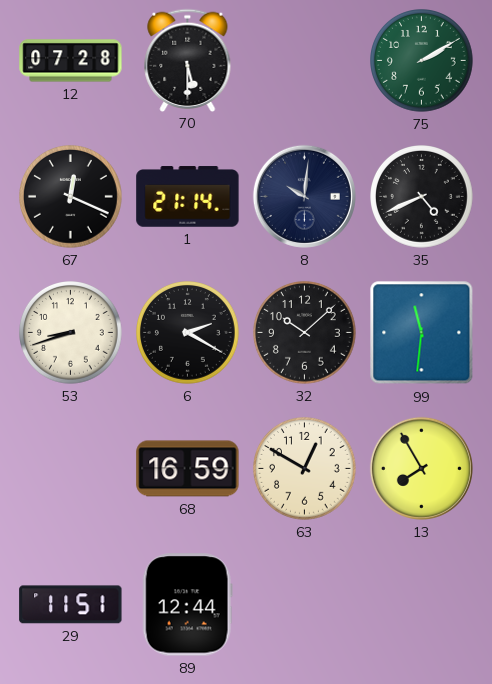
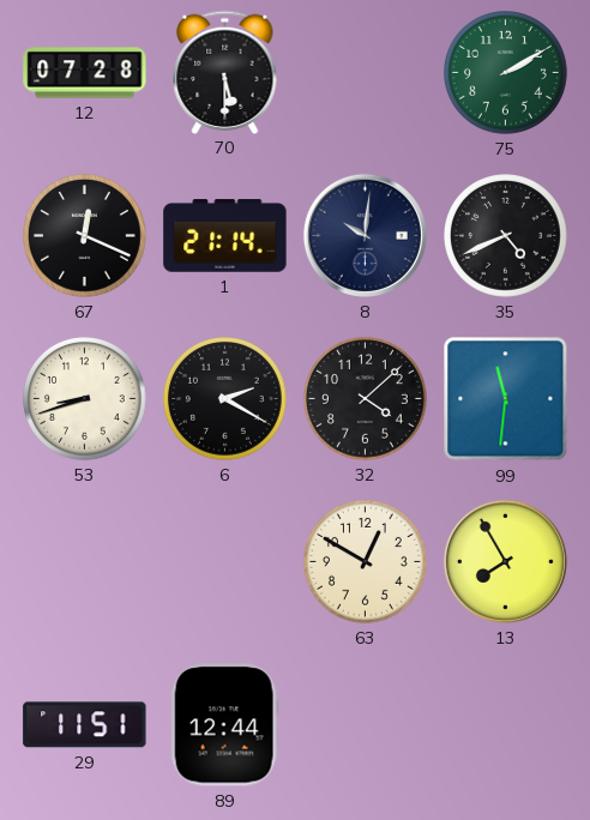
32: 10:08 -> 4:08 (366, 399)
68: 16:59 -> none (188, 469)
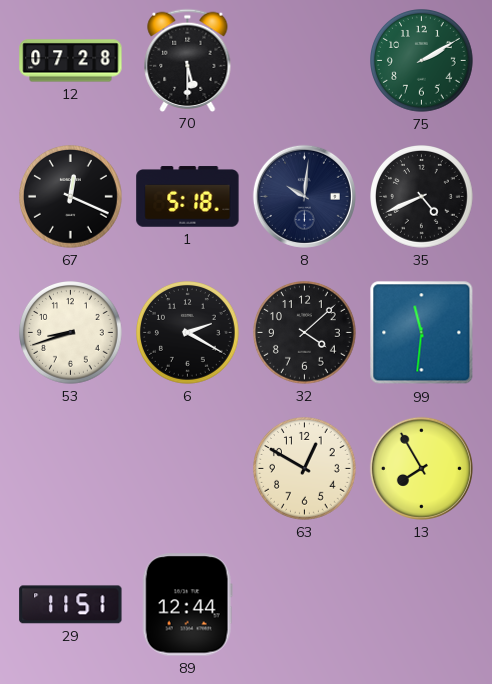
1: 21:14 -> 5:18 (188, 197)
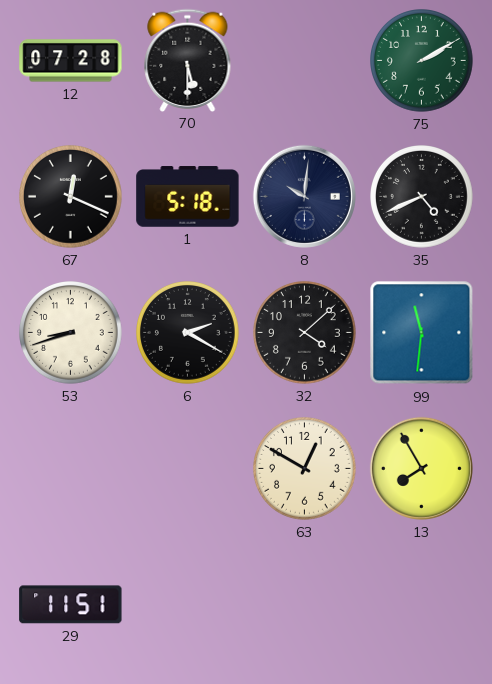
89: 12:44 -> none (187, 605)
